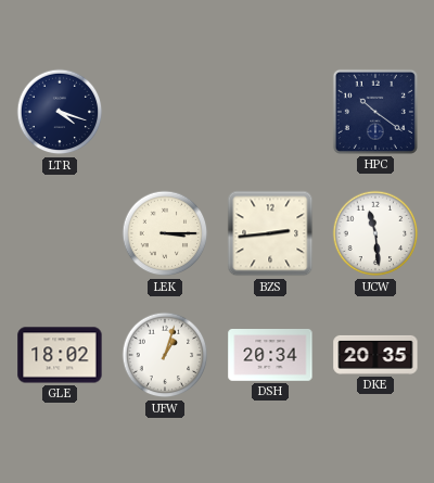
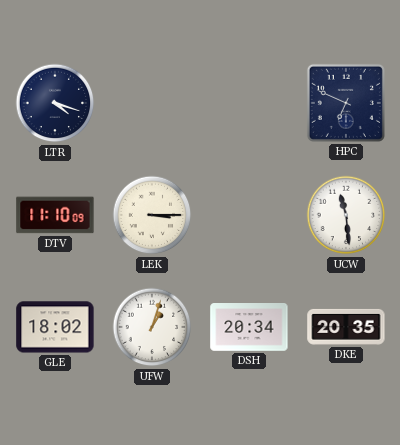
HPC: 10:21 -> 6:49 (346, 103)
DTV: none -> 11:10 (55, 215)
BZS: 2:44 -> none (270, 233)
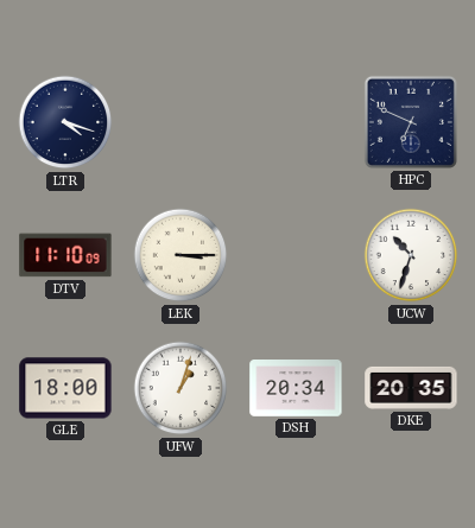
UCW: 11:29 -> 10:33 (411, 255)
GLE: 18:02 -> 18:00 (65, 388)
